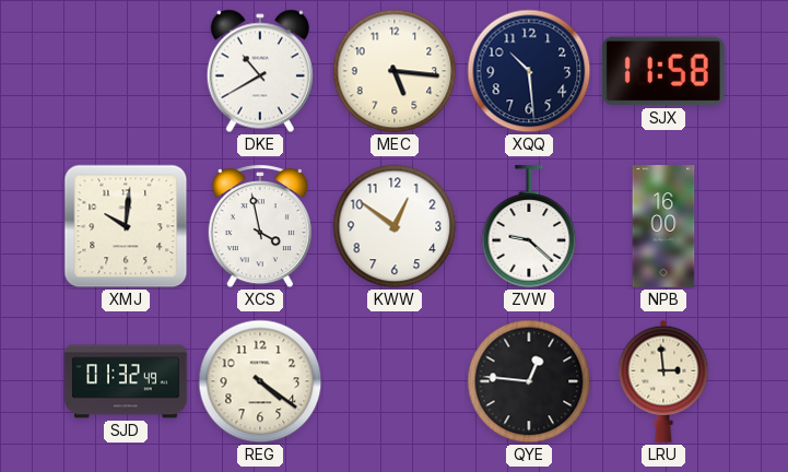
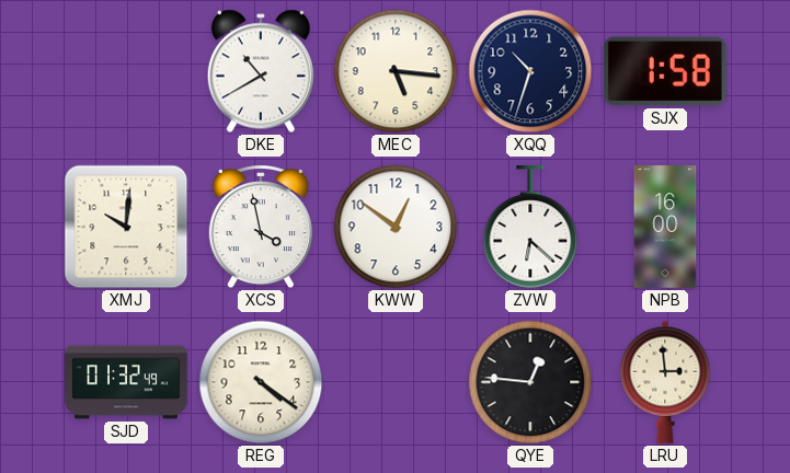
XQQ: 10:29 -> 10:33 (530, 71)
SJX: 11:58 -> 1:58 (665, 71)
ZVW: 9:22 -> 6:22 (530, 228)
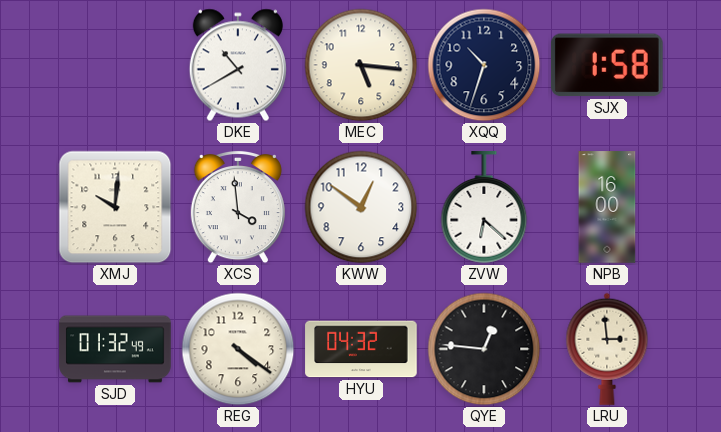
XCS: 3:58 -> 3:59 (238, 207)
HYU: none -> 04:32 (361, 349)
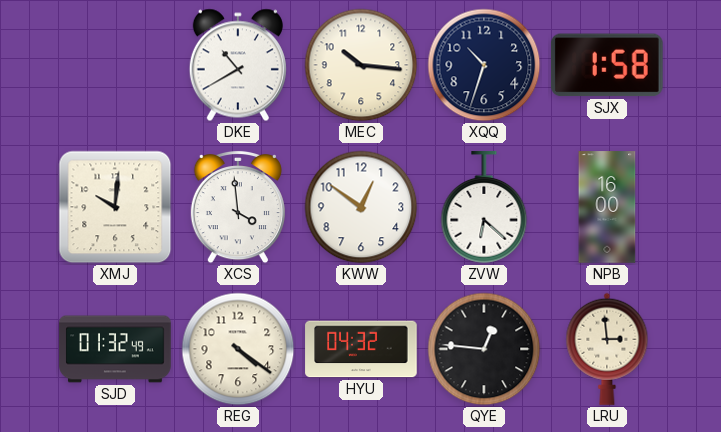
MEC: 5:16 -> 10:16 (361, 65)
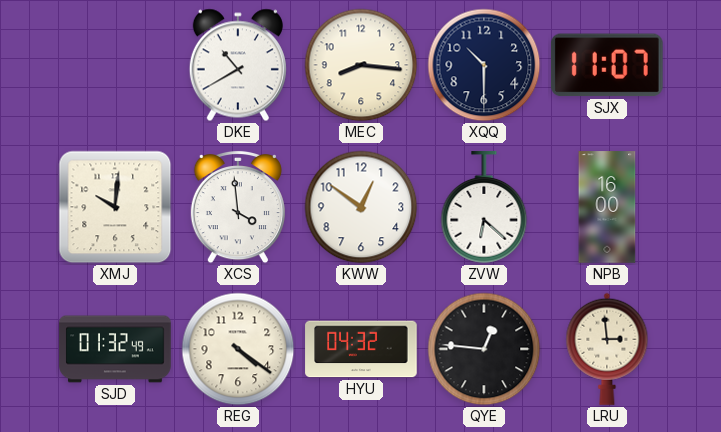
MEC: 10:16 -> 8:16 (361, 65)
XQQ: 10:33 -> 10:30 (484, 65)
SJX: 1:58 -> 11:07 (607, 65)
